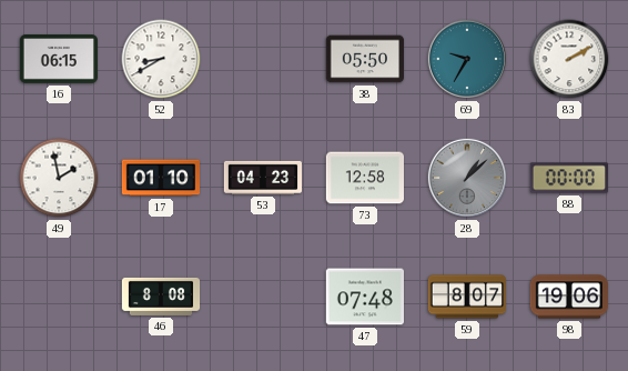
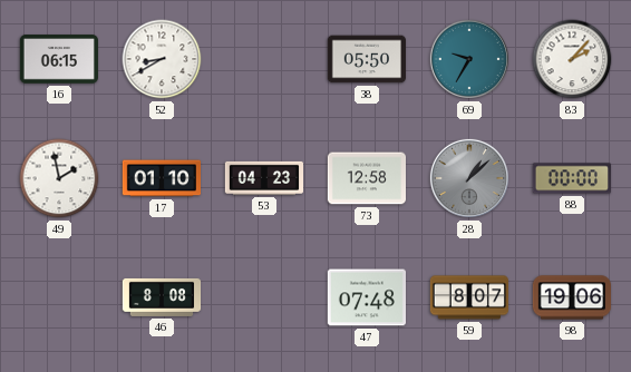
83: 2:10 -> 2:07 (572, 59)
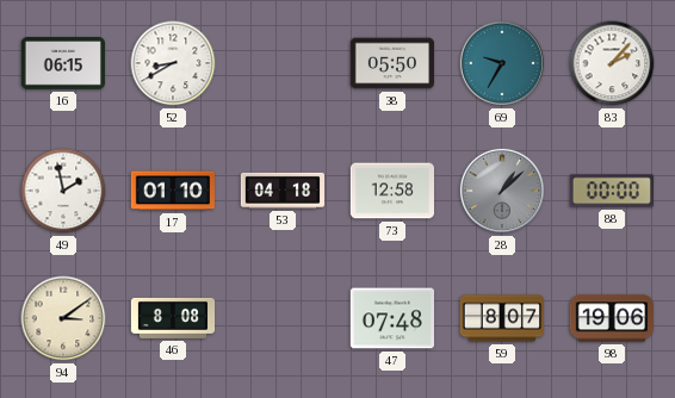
53: 04:23 -> 04:18 (281, 191)
94: none -> 3:09 (63, 318)
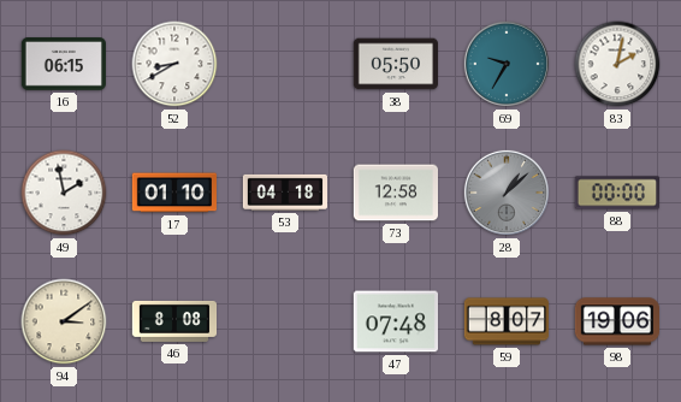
83: 2:07 -> 2:02 (617, 64)
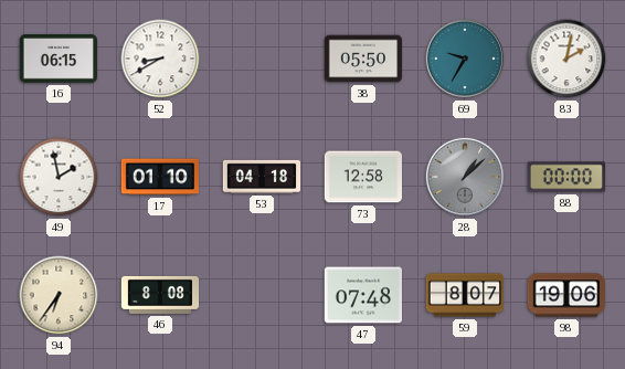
94: 3:09 -> 6:36 (59, 295)
